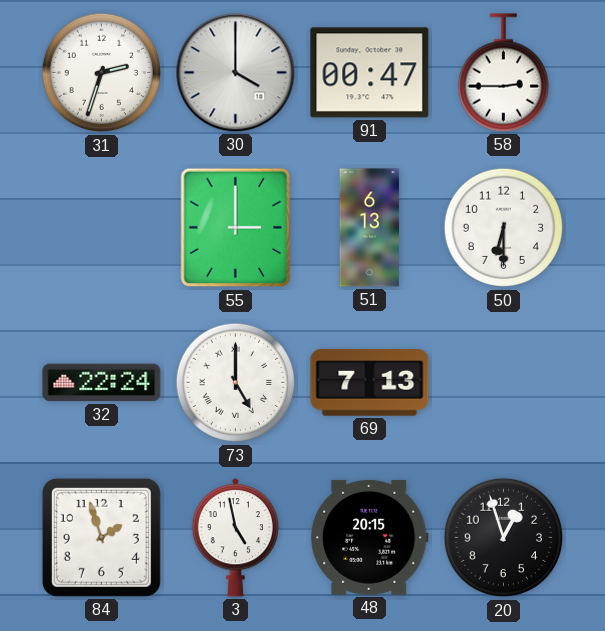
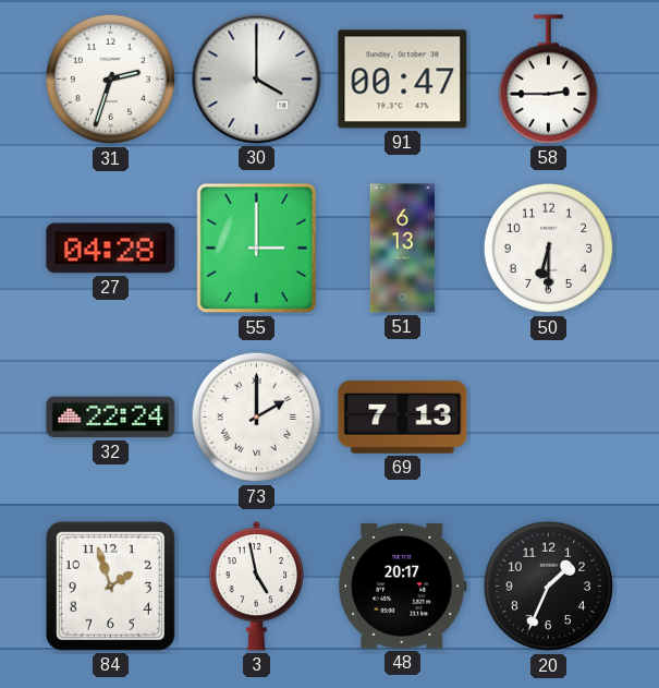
27: none -> 04:28 (111, 249)
73: 5:00 -> 2:00 (257, 418)
48: 20:15 -> 20:17 (402, 586)
20: 12:57 -> 1:34 (549, 587)
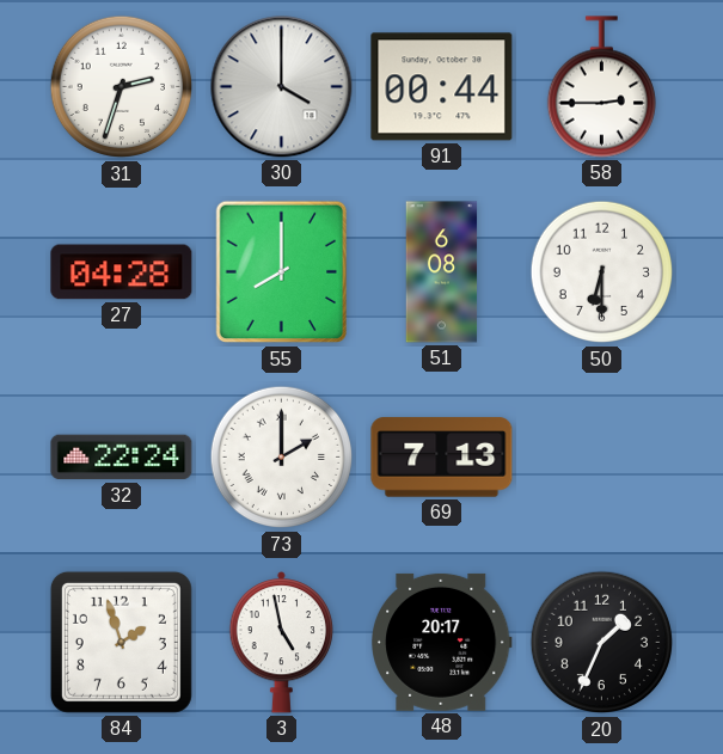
91: 00:47 -> 00:44 (442, 87)
55: 3:00 -> 8:00 (282, 272)
51: 6:13 -> 6:08 (442, 272)
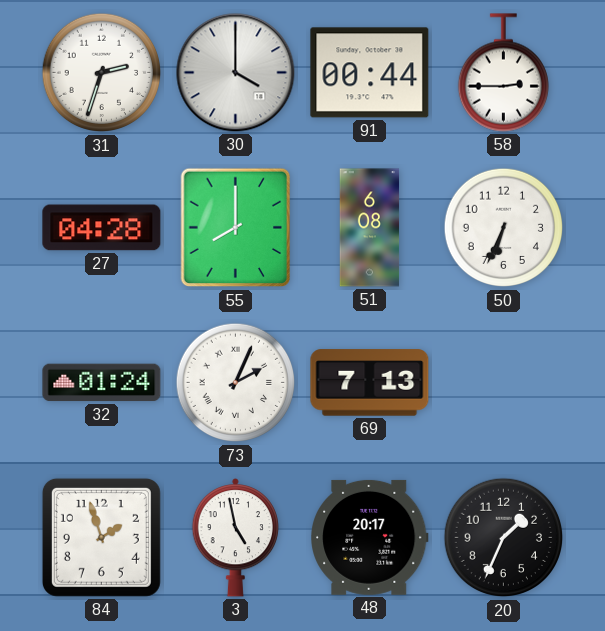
50: 6:30 -> 6:34 (504, 228)
32: 22:24 -> 01:24 (102, 383)
73: 2:00 -> 2:04 (236, 383)
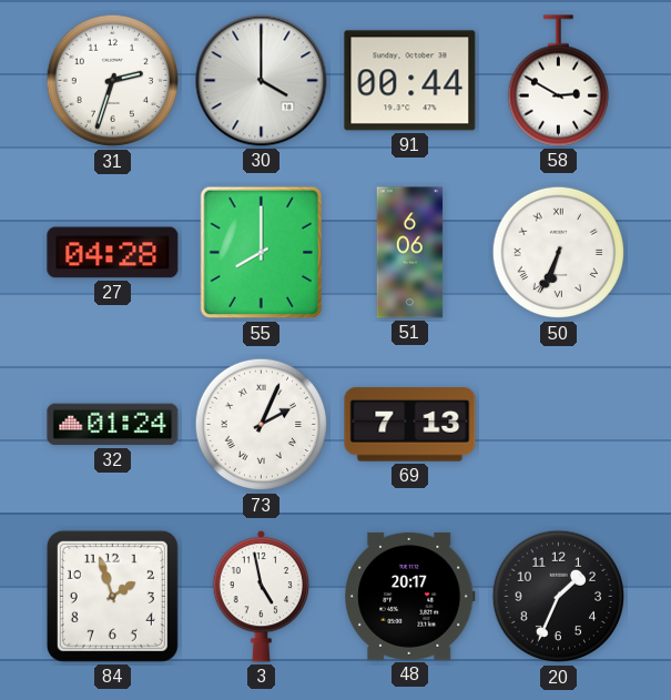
58: 2:45 -> 2:50 (558, 81)
51: 6:08 -> 6:06 (410, 253)
50 numerals: Arabic -> Roman (559, 253)
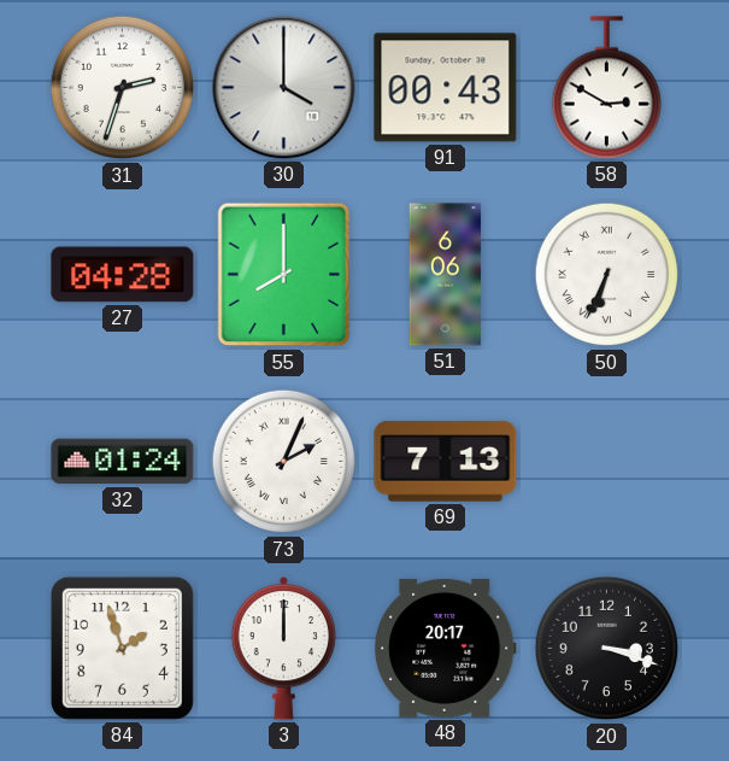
91: 00:44 -> 00:43 (446, 88)
3: 4:58 -> 12:00 (284, 649)
20: 1:34 -> 3:18 (607, 649)
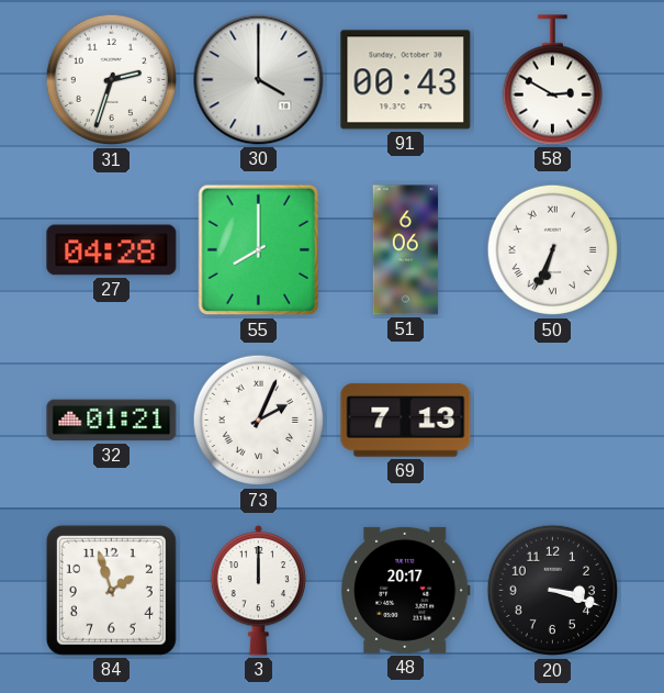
32: 01:24 -> 01:21 (112, 421)
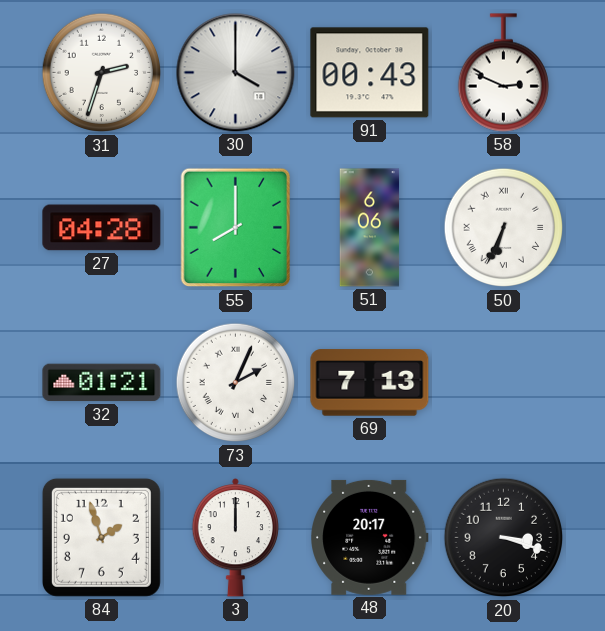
58: 2:50 -> 2:49 (503, 73)
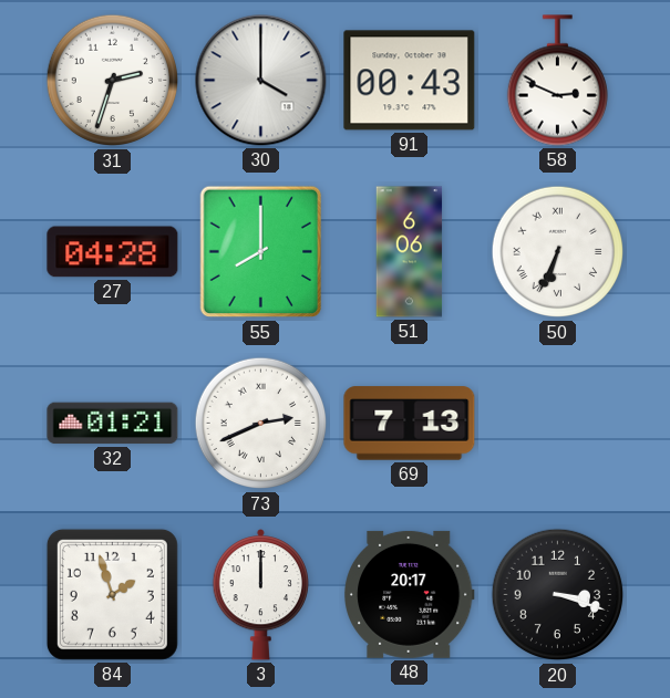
73: 2:04 -> 2:41 (261, 424)
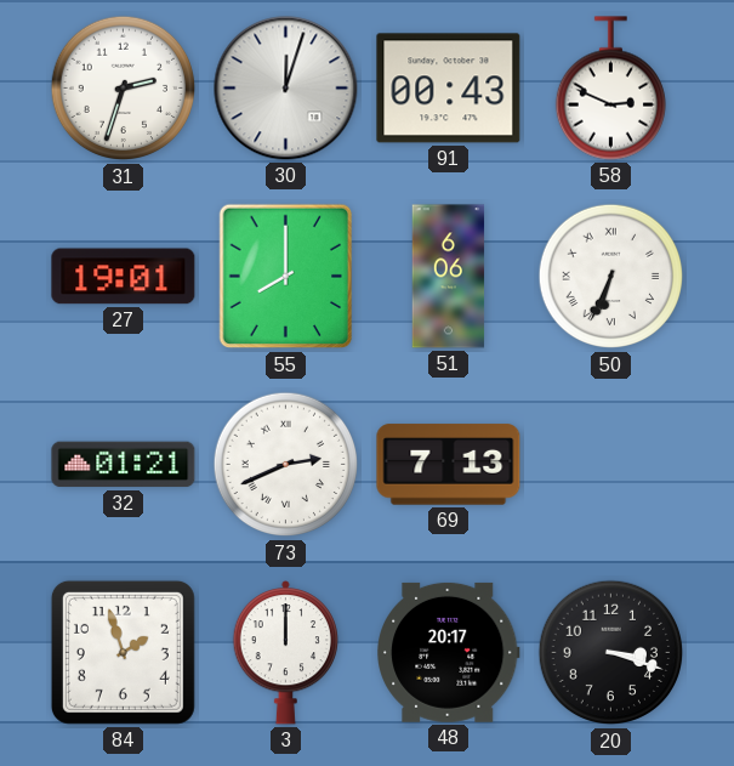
30: 4:00 -> 12:03 (286, 89)
27: 04:28 -> 19:01 (124, 277)
